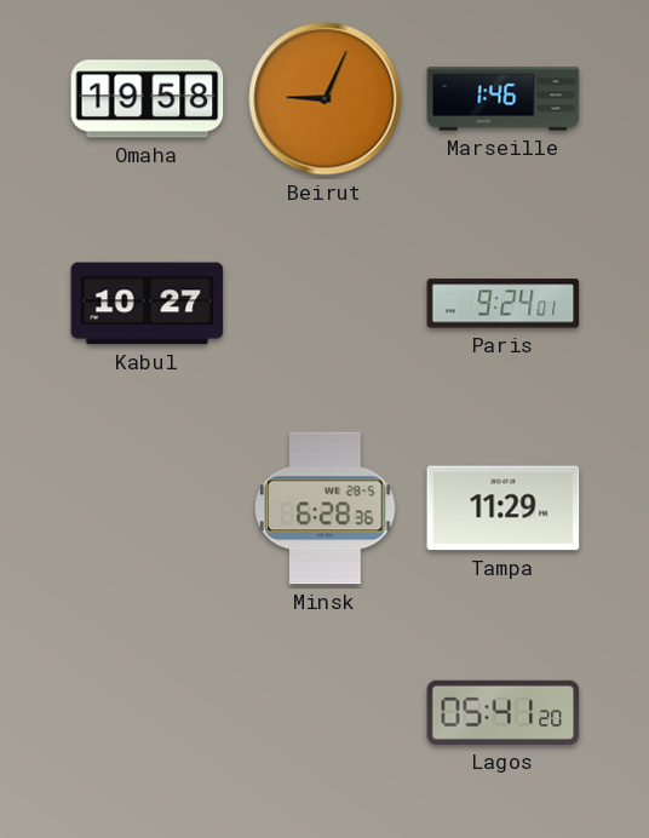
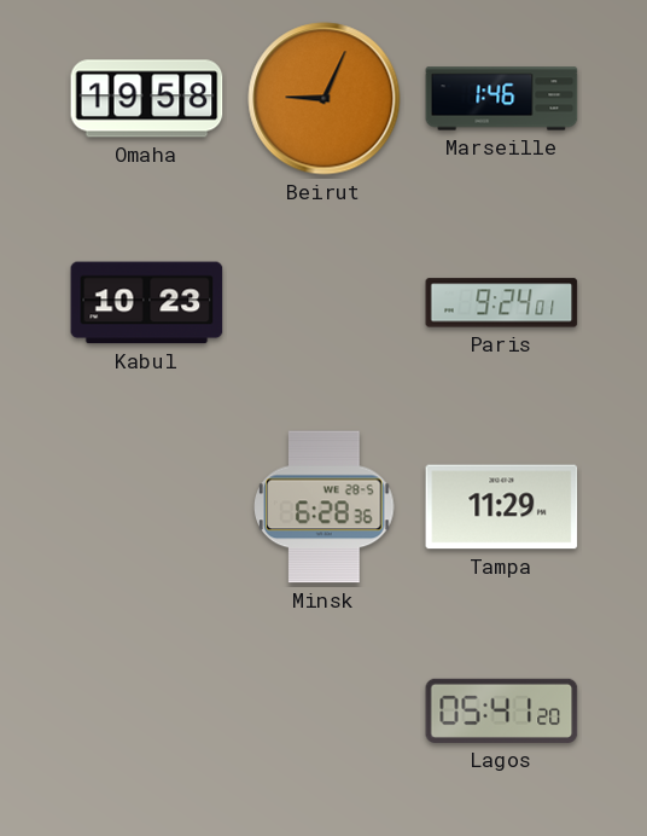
Kabul: 10:27 -> 10:23 (147, 303)
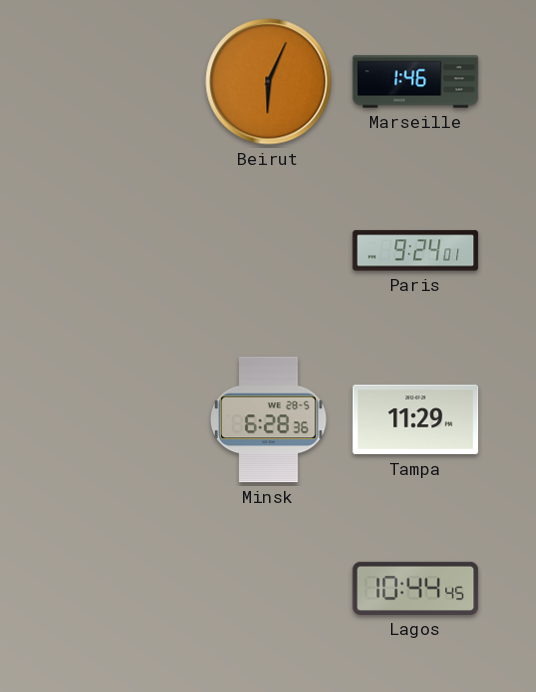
Omaha: 19:58 -> none (147, 99)
Beirut: 9:04 -> 6:04 (269, 82)
Kabul: 10:23 -> none (147, 303)
Lagos: 05:41 -> 10:44 (416, 588)
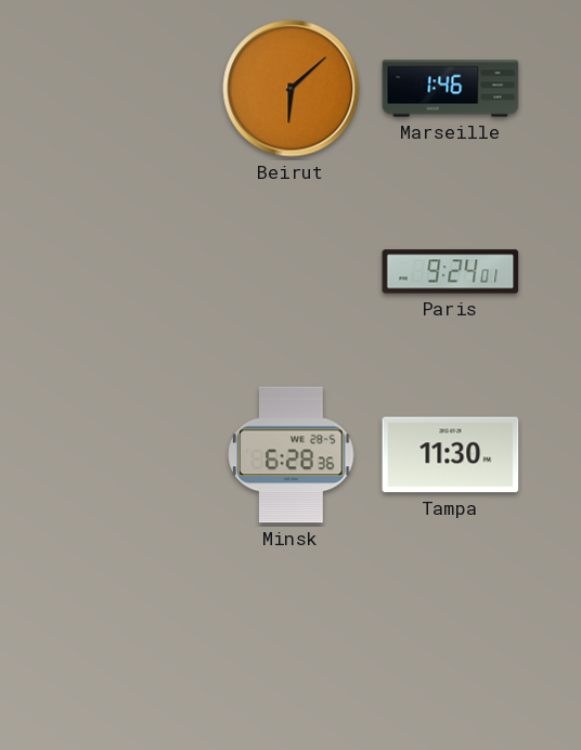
Beirut: 6:04 -> 6:08 (292, 89)
Tampa: 11:29 -> 11:30 (451, 455)
Lagos: 10:44 -> none (416, 588)
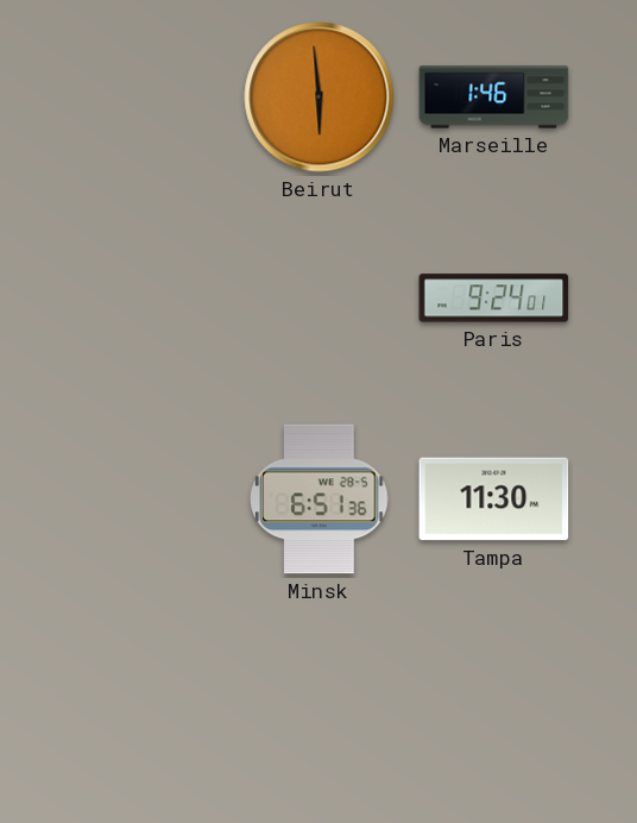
Beirut: 6:08 -> 5:59 (320, 98)
Minsk: 6:28 -> 6:51 (320, 500)
